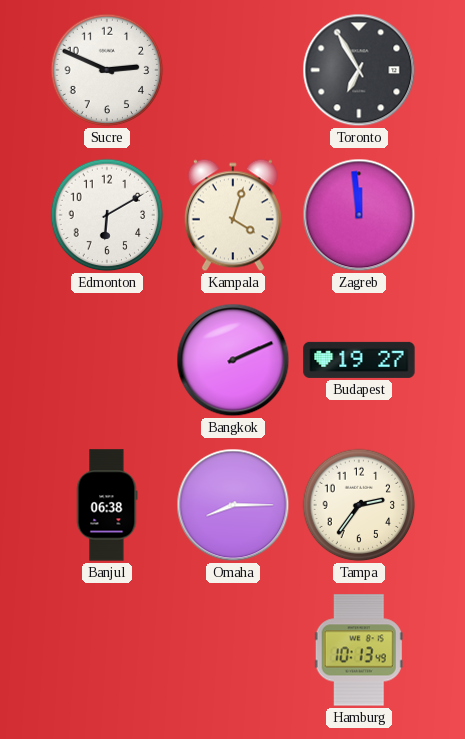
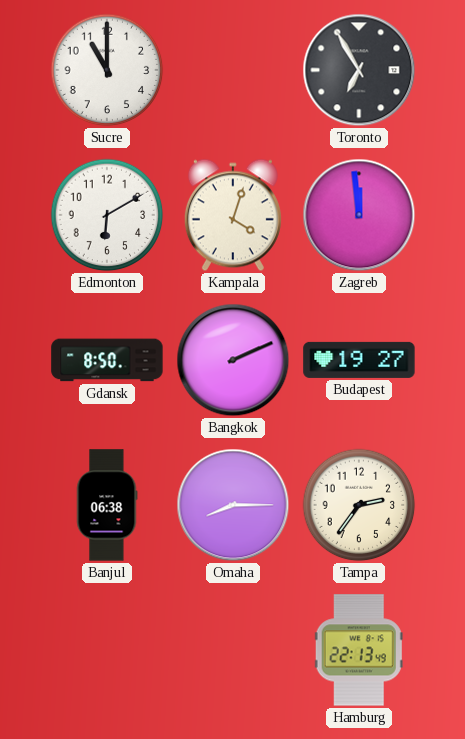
Sucre: 2:49 -> 11:00 (107, 70)
Gdansk: none -> 8:50 (107, 360)
Hamburg: 10:13 -> 22:13 (359, 650)
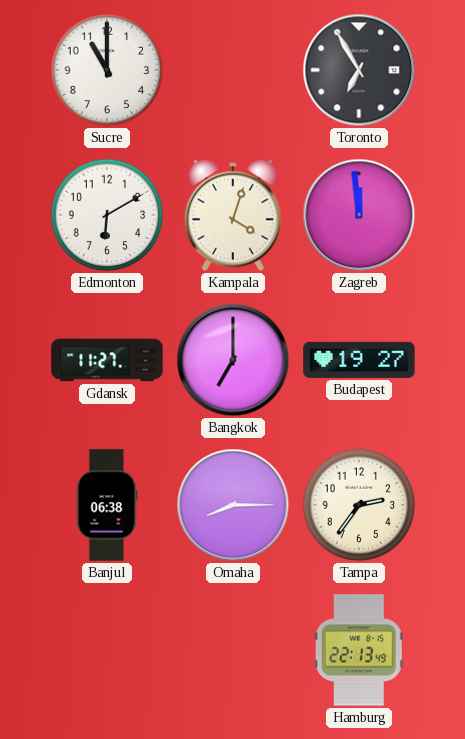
Gdansk: 8:50 -> 11:27 (107, 360)
Bangkok: 2:11 -> 7:00 (233, 360)
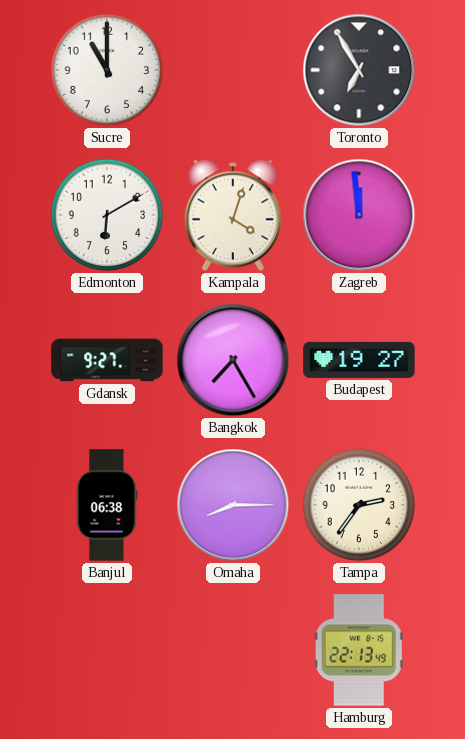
Gdansk: 11:27 -> 9:27 (107, 360)
Bangkok: 7:00 -> 7:25 (233, 360)
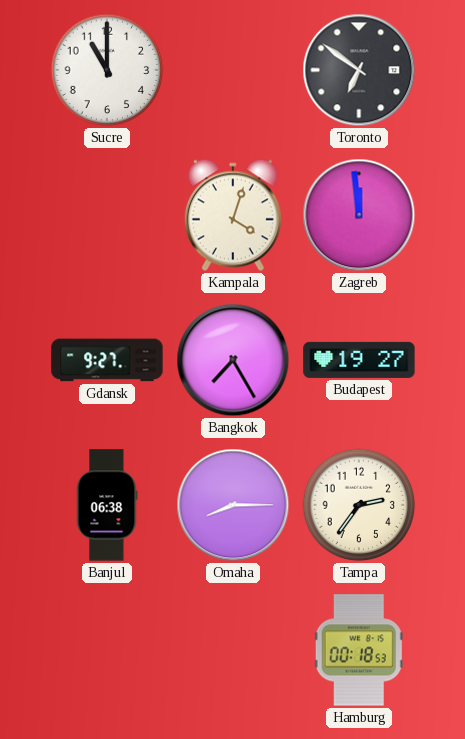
Toronto: 6:55 -> 6:51 (359, 70)
Edmonton: 6:10 -> none (107, 215)
Hamburg: 22:13 -> 00:18 (359, 650)
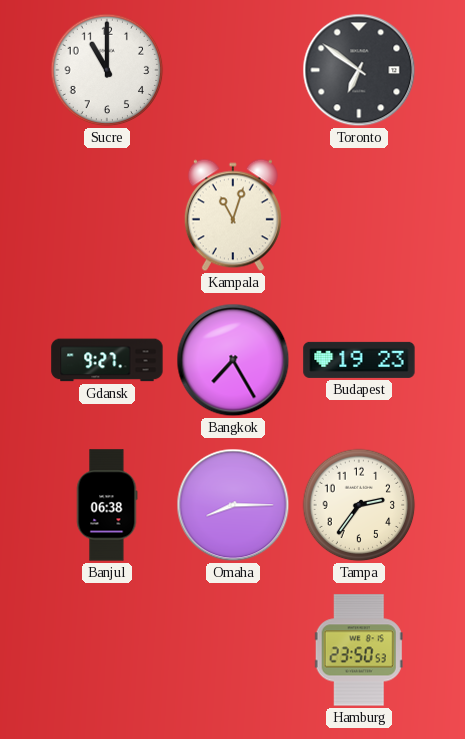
Kampala: 4:03 -> 11:03 (233, 215)
Zagreb: 11:59 -> none (359, 215)
Budapest: 19:27 -> 19:23 (359, 360)
Hamburg: 00:18 -> 23:50 (359, 650)
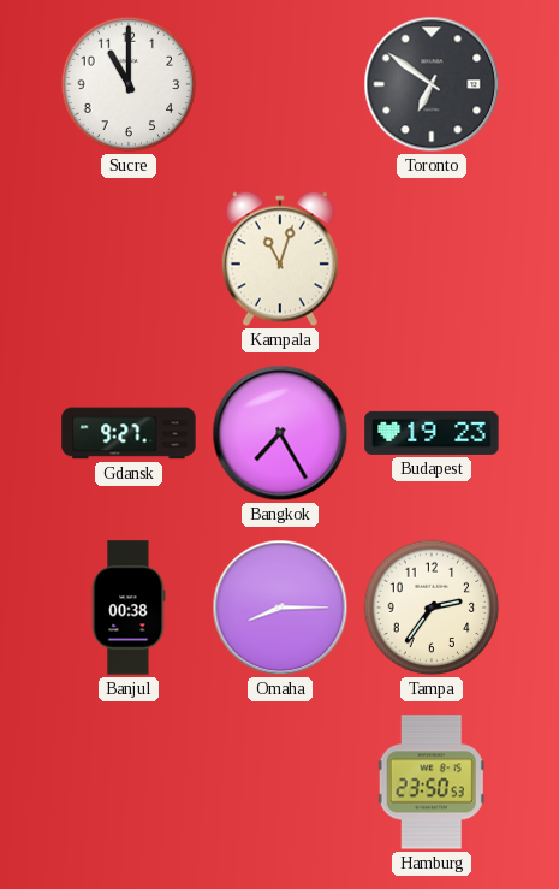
Banjul: 06:38 -> 00:38 (129, 608)
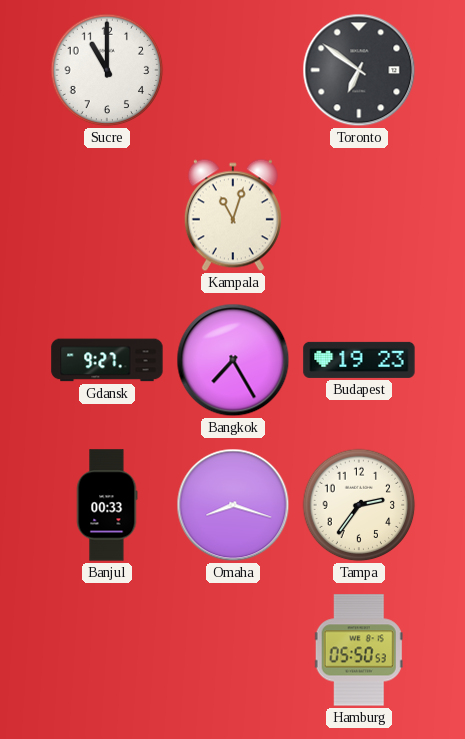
Banjul: 00:38 -> 00:33 (107, 505)
Omaha: 8:15 -> 8:18 (233, 505)
Hamburg: 23:50 -> 05:50 (359, 650)
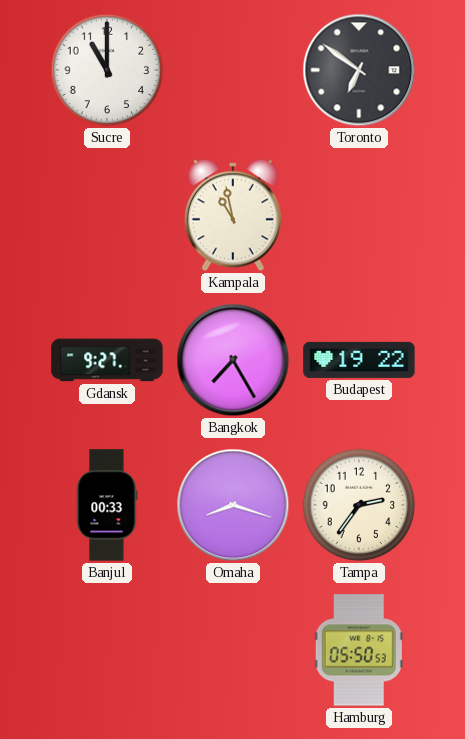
Kampala: 11:03 -> 10:58 (233, 215)
Budapest: 19:23 -> 19:22 (359, 360)
